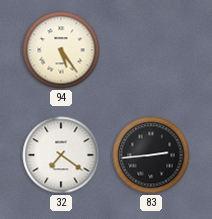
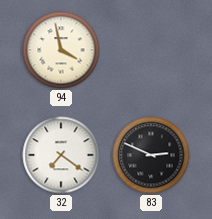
94: 5:24 -> 3:58 (61, 50)
83: 2:44 -> 2:49 (151, 155)
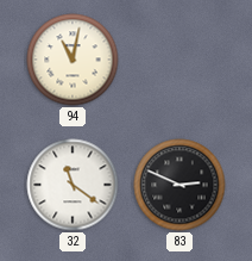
94: 3:58 -> 11:02 (73, 60)
32: 7:21 -> 11:21 (73, 185)
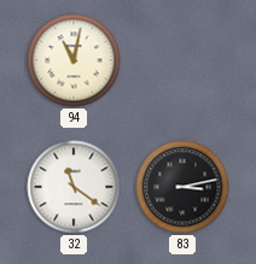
83: 2:49 -> 3:13 (182, 187)
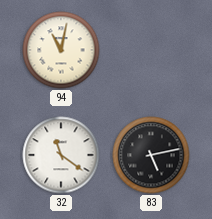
83: 3:13 -> 5:13 (151, 155)
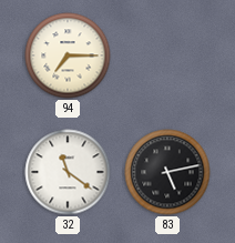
94: 11:02 -> 7:15 (68, 55)
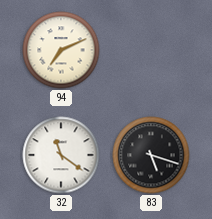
94: 7:15 -> 7:11 (61, 50)
83: 5:13 -> 5:18 (151, 155)
